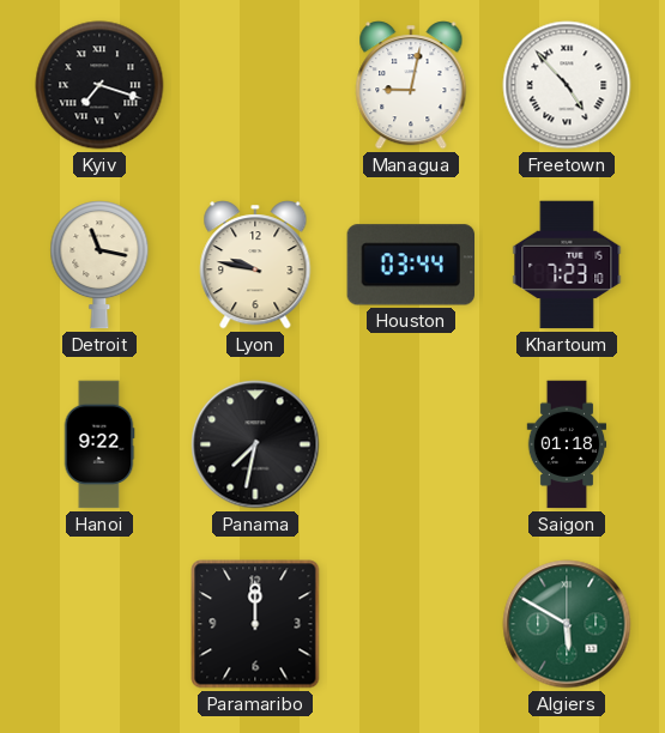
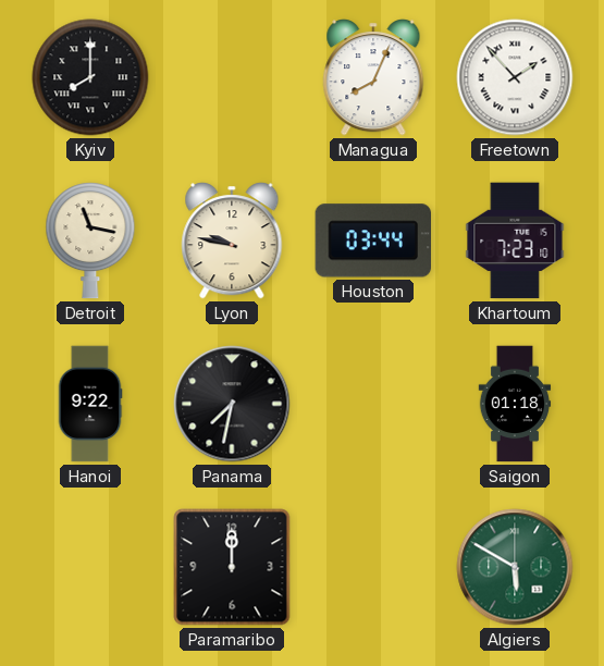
Kyiv: 7:18 -> 8:00 (90, 77)
Managua: 9:02 -> 8:04 (373, 77)
Freetown: 4:53 -> 1:53 (515, 77)
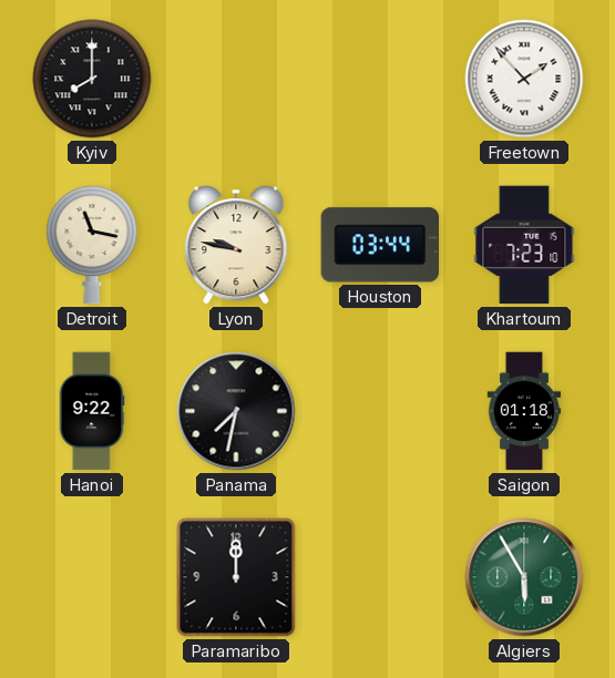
Managua: 8:04 -> none (373, 77)
Algiers: 5:50 -> 5:55 (524, 577)
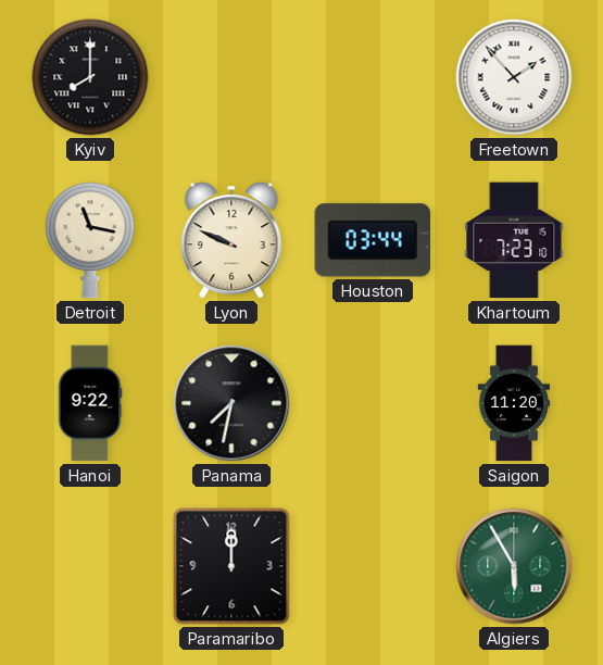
Lyon: 9:47 -> 9:49 (231, 240)
Saigon: 01:18 -> 11:20 (514, 403)
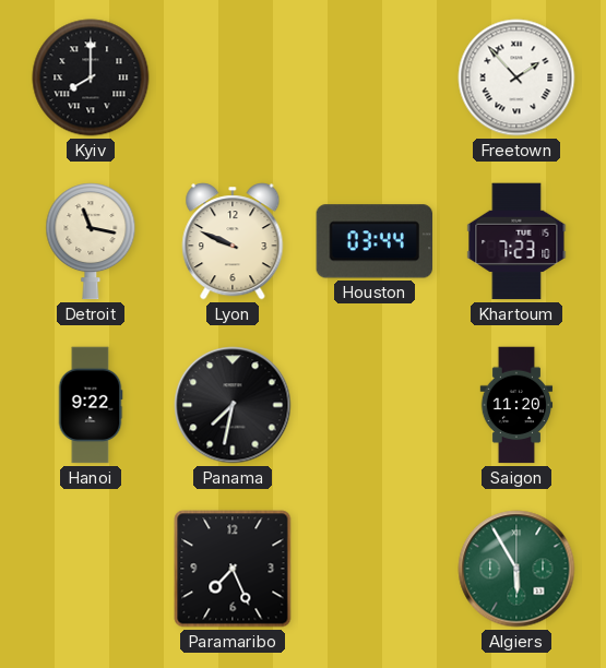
Paramaribo: 12:00 -> 7:26 (233, 569)
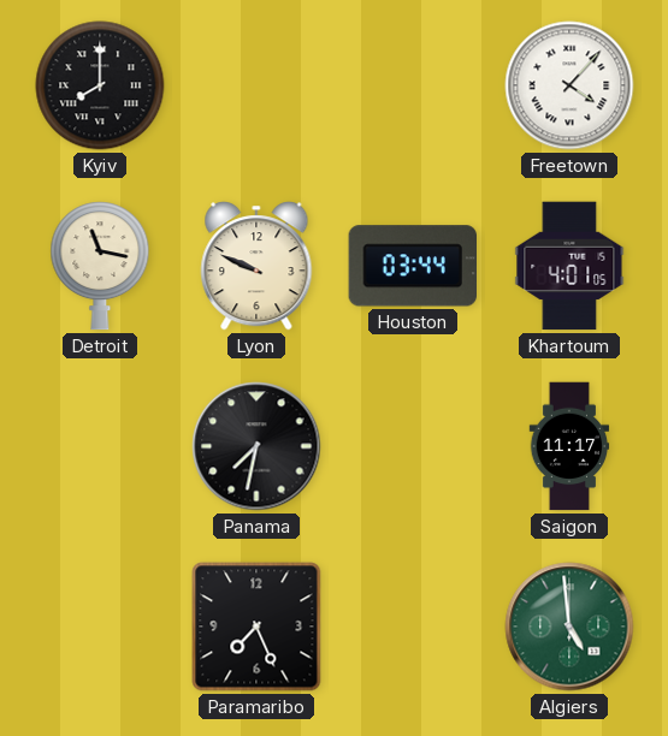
Freetown: 1:53 -> 4:07 (569, 85)
Khartoum: 7:23 -> 4:01 (569, 266)
Hanoi: 9:22 -> none (91, 405)
Saigon: 11:20 -> 11:17 (569, 446)
Algiers: 5:55 -> 4:59 (569, 627)
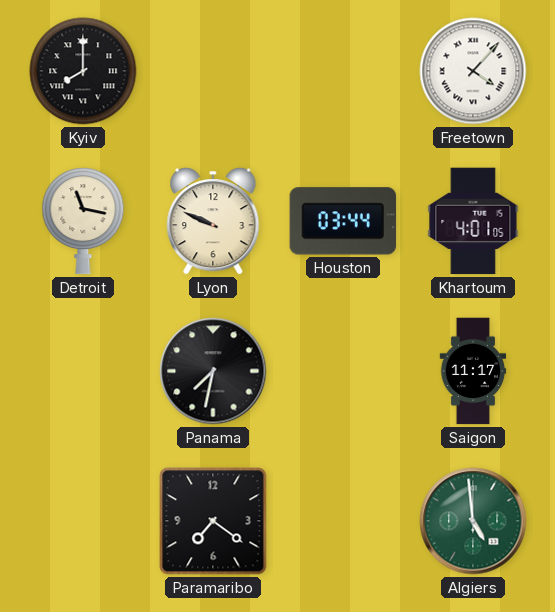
Paramaribo: 7:26 -> 7:21 (213, 521)
